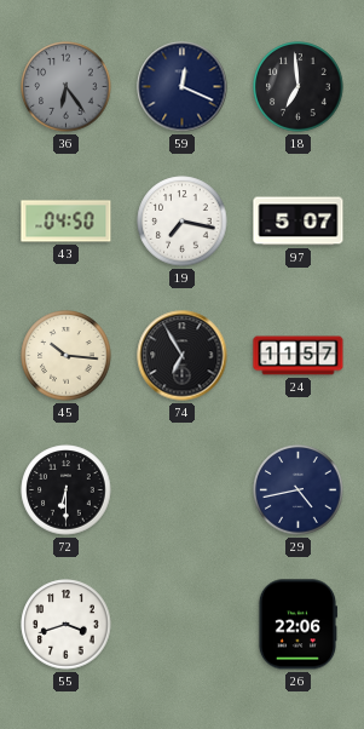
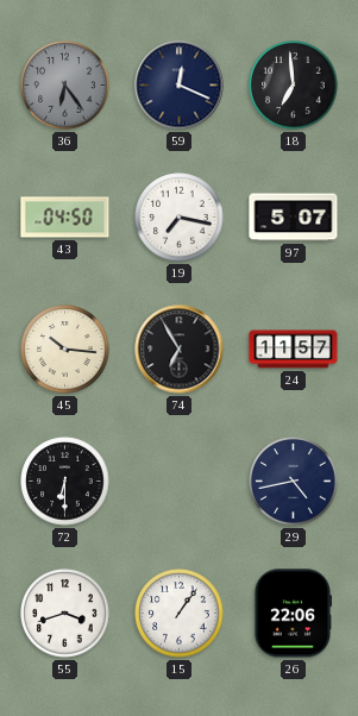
15: none -> 1:06 (180, 614)
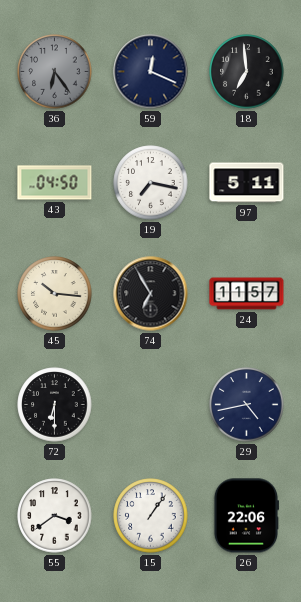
97: 5:07 -> 5:11 (247, 183)
55: 3:42 -> 3:39 (55, 516)
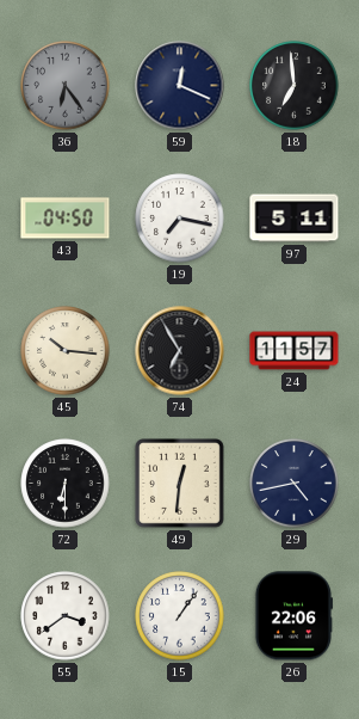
49: none -> 12:31 (179, 483)
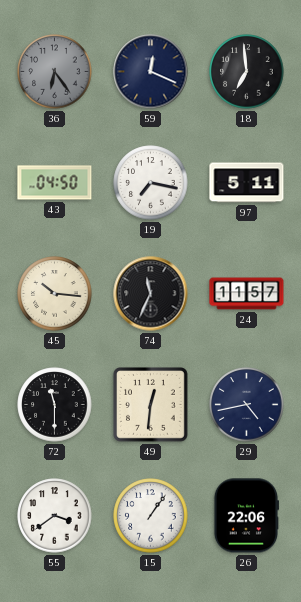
74: 6:55 -> 11:34 (151, 294)
72: 6:30 -> 11:30 (55, 405)
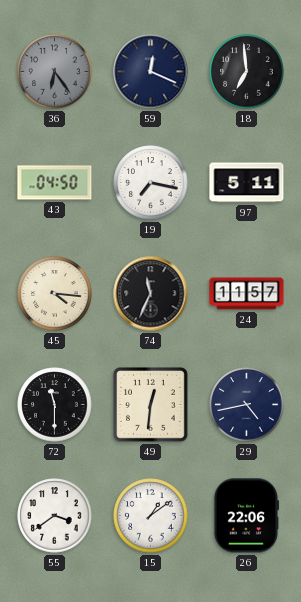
45: 10:16 -> 4:16 (55, 294)
15: 1:06 -> 1:09 (151, 516)
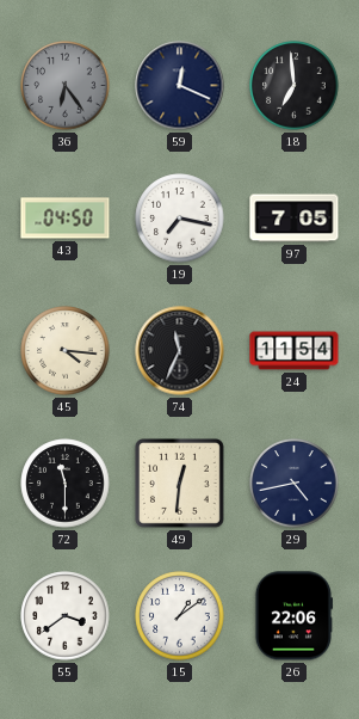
97: 5:11 -> 7:05 (295, 219)
24: 11:57 -> 11:54 (295, 351)
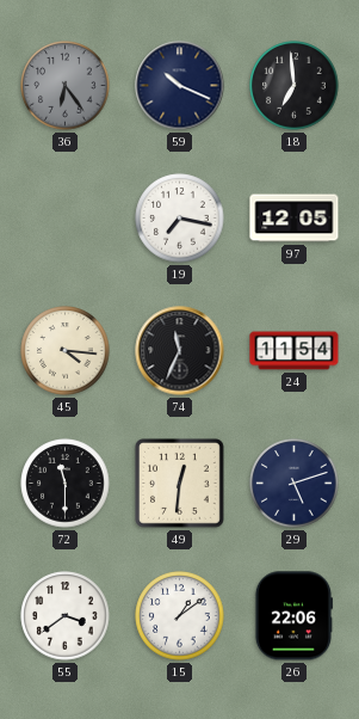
59: 12:19 -> 10:19 (180, 86)
43: 04:50 -> none (66, 219)
97: 7:05 -> 12:05 (295, 219)
29: 4:43 -> 5:12 (295, 484)
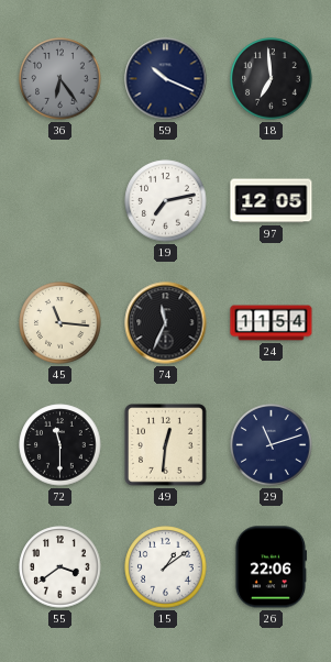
19: 7:17 -> 7:13 (166, 201)
45: 4:16 -> 11:16 (60, 323)
29: 5:12 -> 11:12 (272, 445)
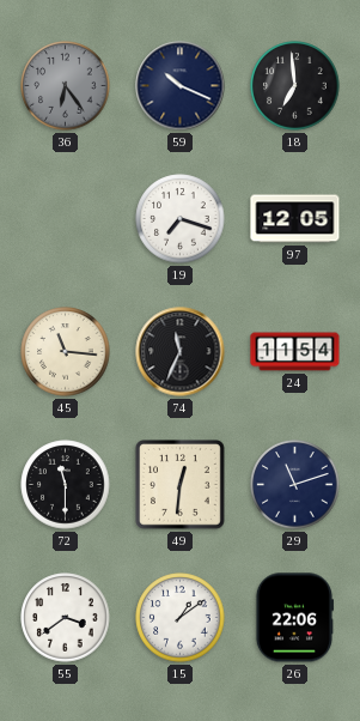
19: 7:13 -> 7:18 (181, 219)
